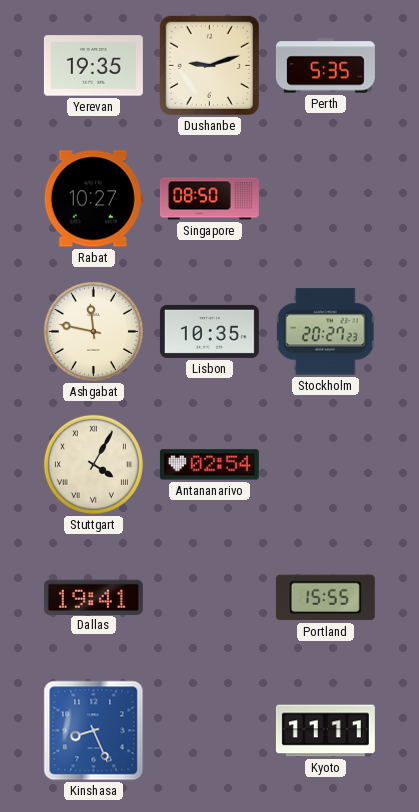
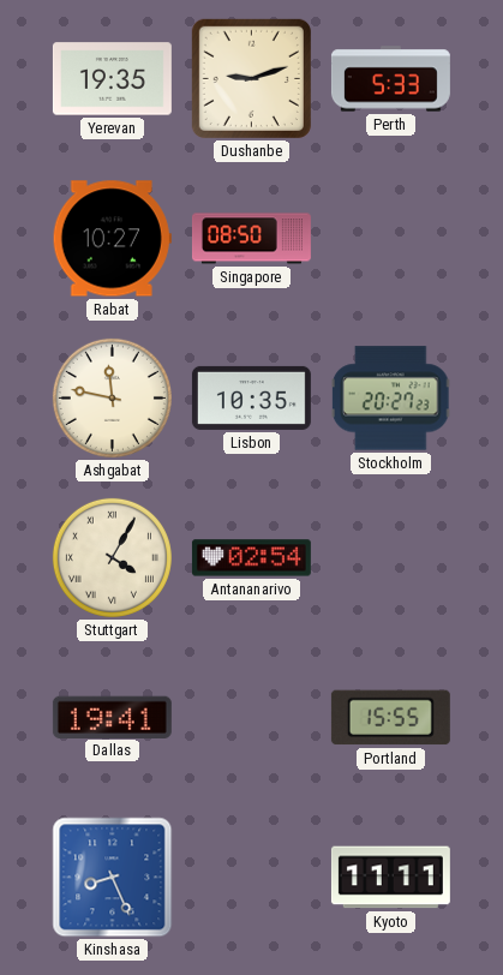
Perth: 5:35 -> 5:33 (390, 79)
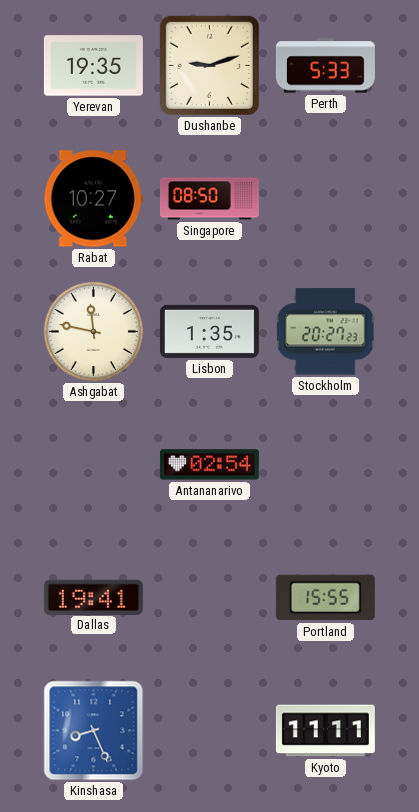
Lisbon: 10:35 -> 1:35 (209, 331)
Stuttgart: 4:05 -> none (112, 557)
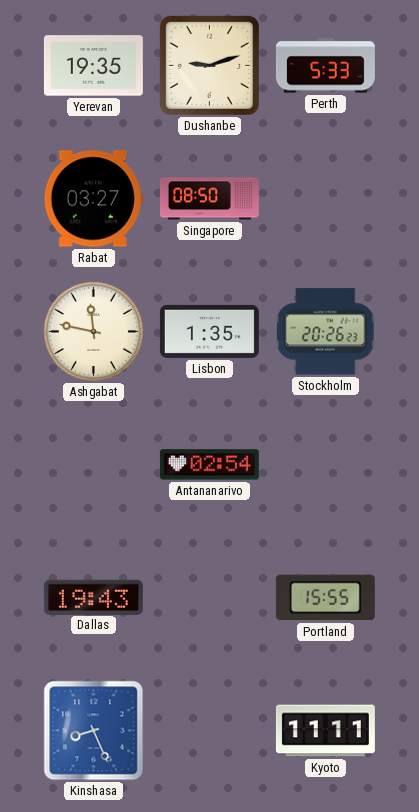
Rabat: 10:27 -> 03:27 (93, 199)
Stockholm: 20:27 -> 20:26 (325, 332)
Dallas: 19:41 -> 19:43 (93, 597)
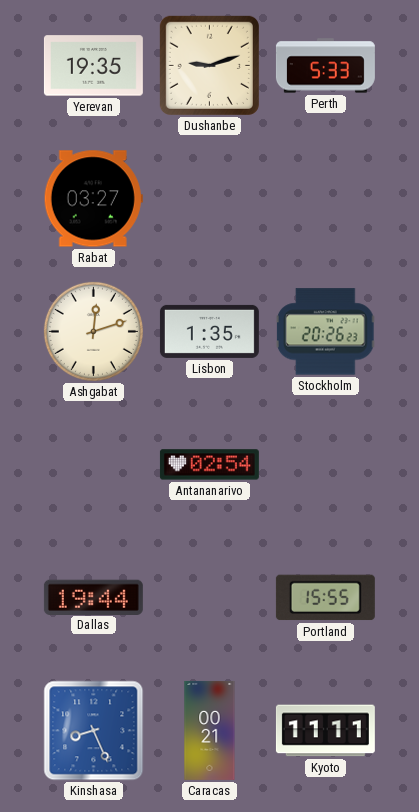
Singapore: 08:50 -> none (209, 199)
Ashgabat: 11:47 -> 12:12 (93, 331)
Dallas: 19:43 -> 19:44 (93, 597)
Caracas: none -> 00:21 (210, 730)
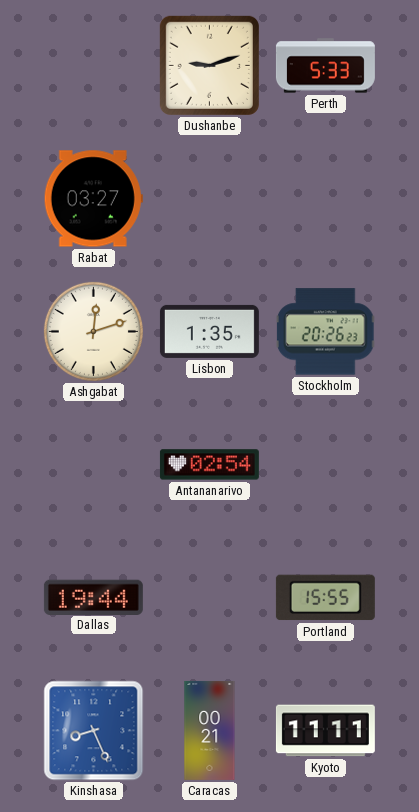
Yerevan: 19:35 -> none (93, 66)
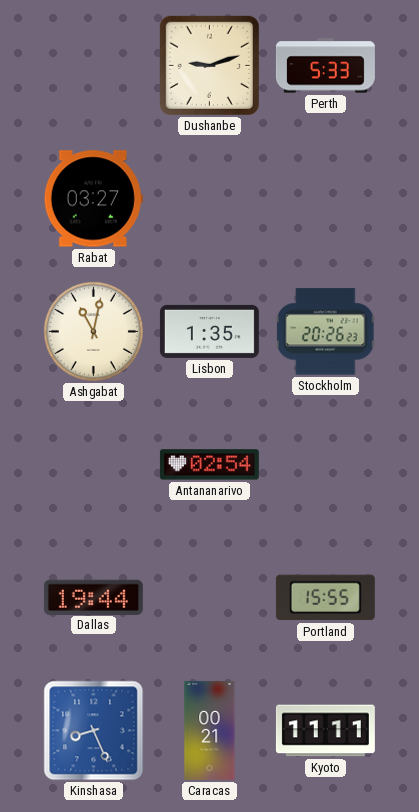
Ashgabat: 12:12 -> 11:02 (93, 331)
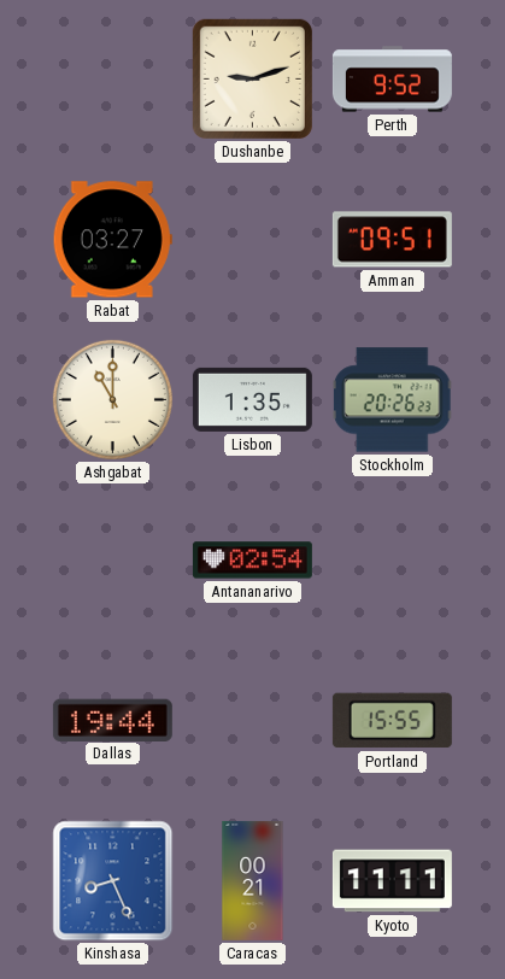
Perth: 5:33 -> 9:52 (392, 80)
Amman: none -> 09:51 (392, 240)
Ashgabat: 11:02 -> 11:00 (112, 399)
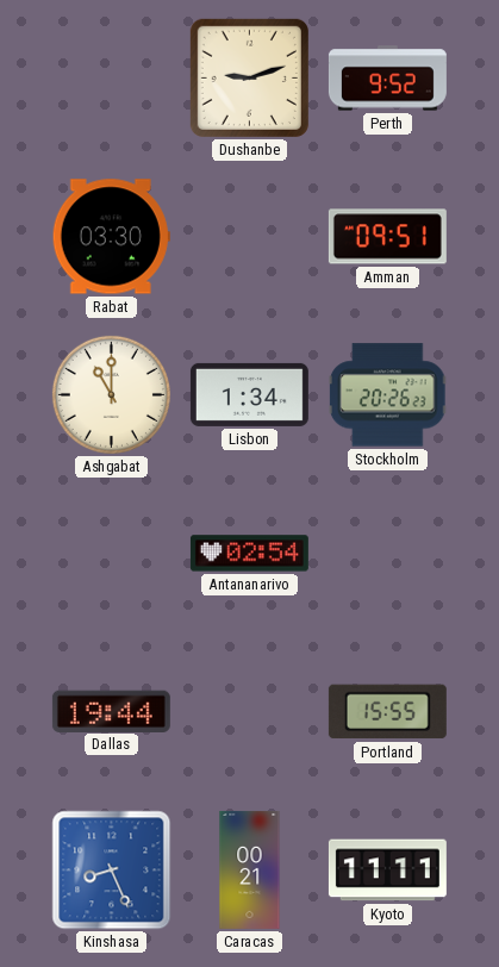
Rabat: 03:27 -> 03:30 (111, 237)
Lisbon: 1:35 -> 1:34 (249, 394)
